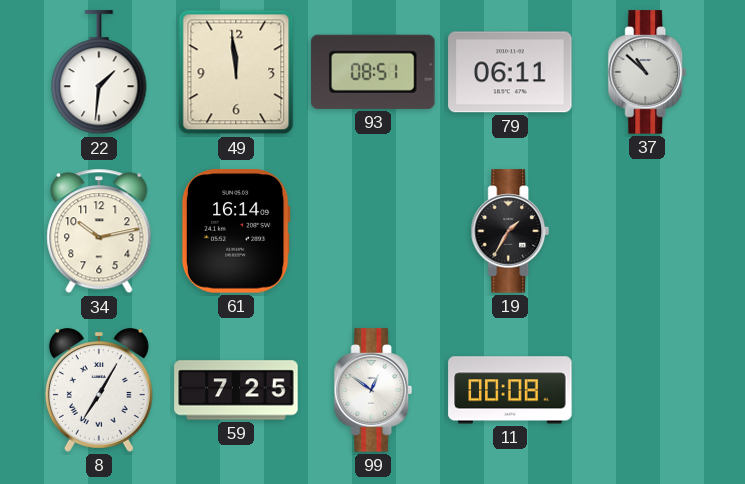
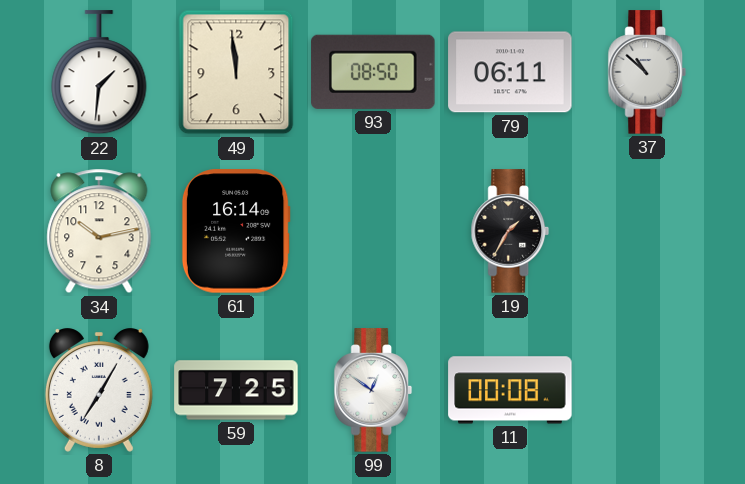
93: 08:51 -> 08:50 (373, 72)
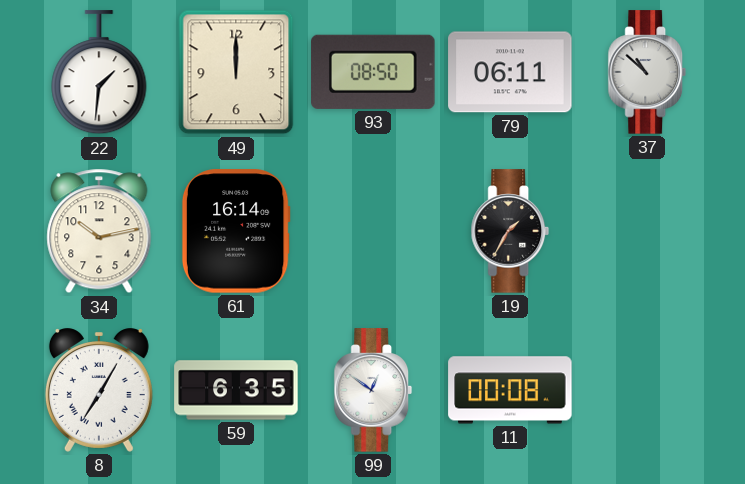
49: 11:59 -> 12:00 (236, 72)
59: 7:25 -> 6:35 (236, 390)
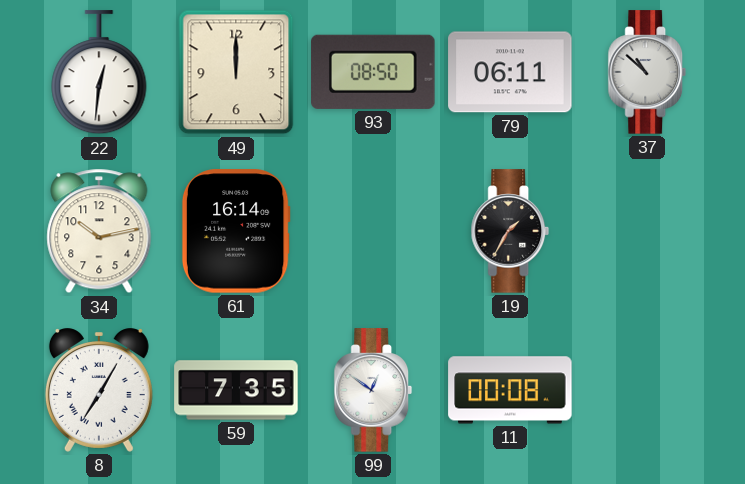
22: 1:31 -> 12:31 (99, 73)
59: 6:35 -> 7:35 (236, 390)
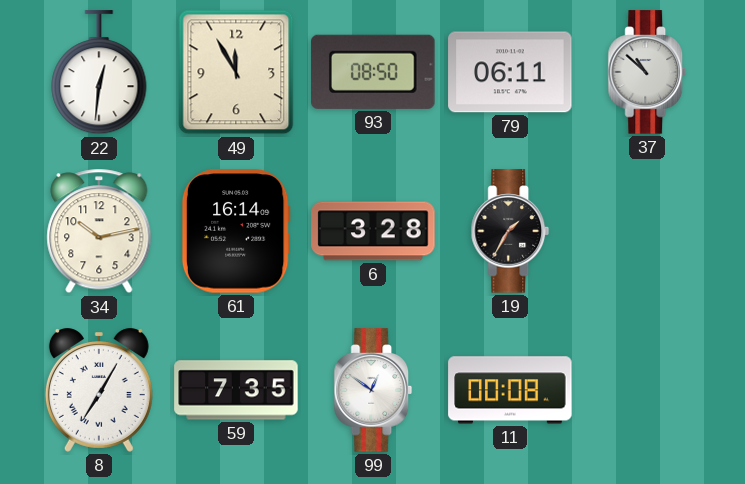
49: 12:00 -> 11:55 (236, 72)
6: none -> 3:28 (373, 231)
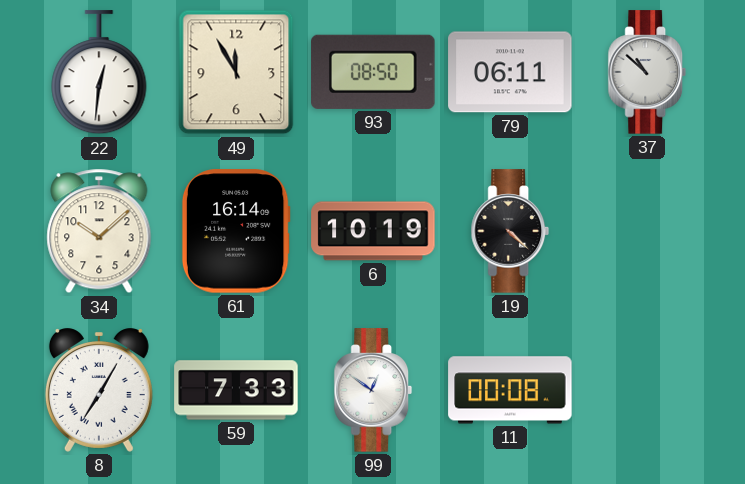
34: 10:13 -> 10:08 (99, 231)
6: 3:28 -> 10:19 (373, 231)
19: 1:35 -> 4:22 (510, 231)
59: 7:35 -> 7:33 (236, 390)
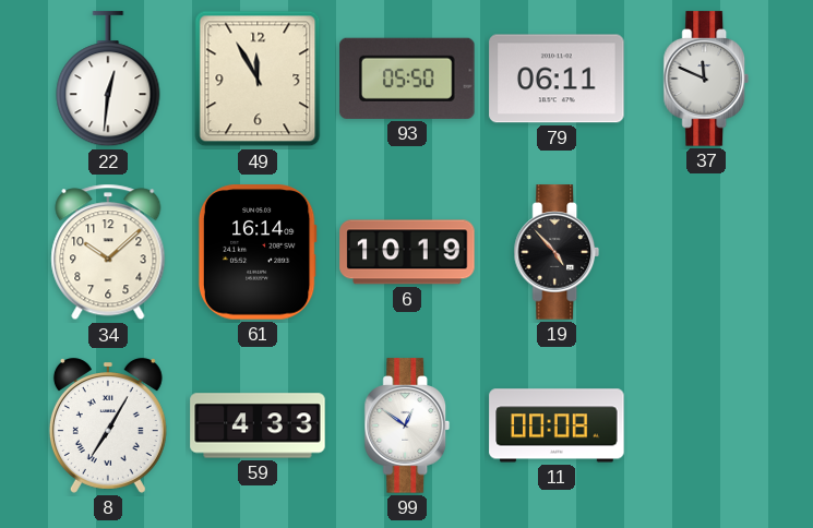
93: 08:50 -> 05:50 (407, 79)
37: 10:52 -> 11:49 (706, 79)
19: 4:22 -> 4:53 (557, 252)
59: 7:33 -> 4:33 (258, 425)
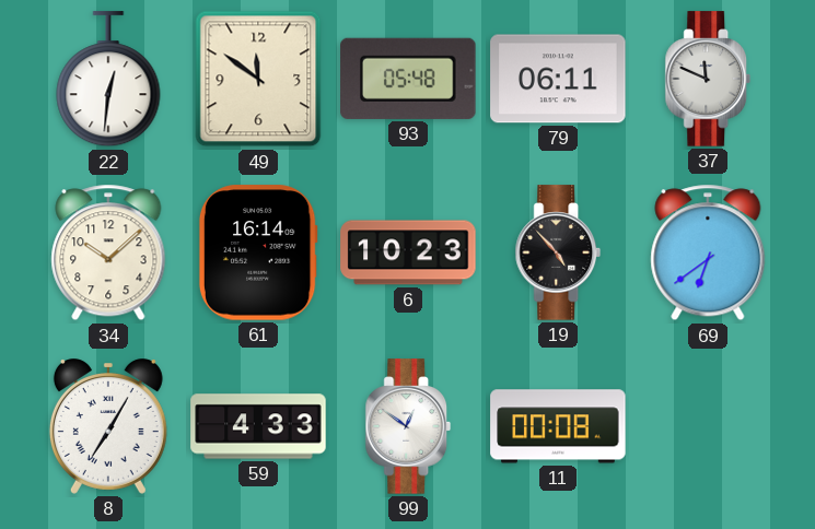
49: 11:55 -> 11:51 (258, 79)
93: 05:50 -> 05:48 (408, 79)
6: 10:19 -> 10:23 (408, 252)
69: none -> 6:39 (708, 252)
